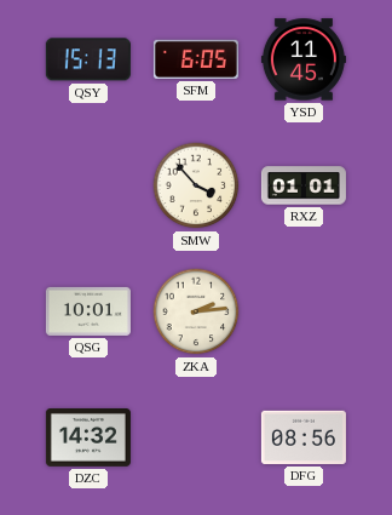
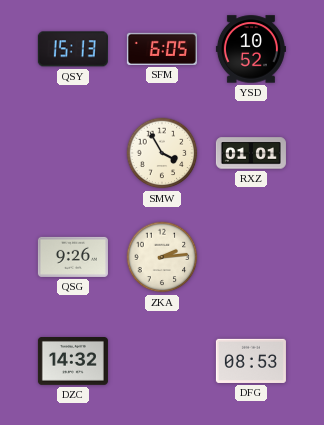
YSD: 11:45 -> 10:52 (251, 49)
SMW: 3:53 -> 3:55 (162, 153)
QSG: 10:01 -> 9:26 (73, 257)
DFG: 08:56 -> 08:53 (251, 361)
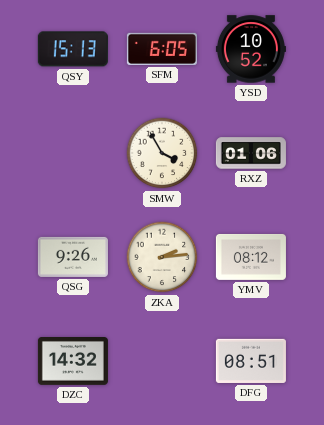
RXZ: 01:01 -> 01:06 (251, 153)
YMV: none -> 08:12 (251, 257)
DFG: 08:53 -> 08:51 (251, 361)
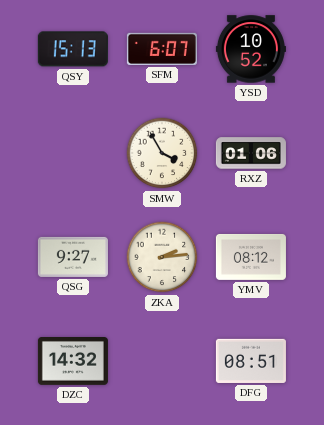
SFM: 6:05 -> 6:07 (162, 49)
QSG: 9:26 -> 9:27 (73, 257)
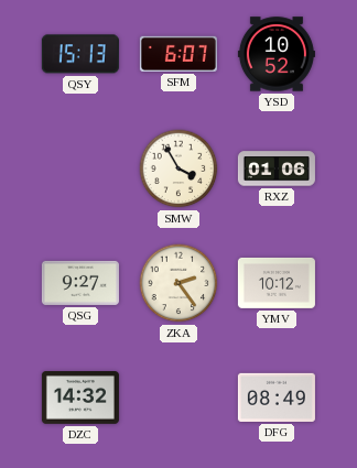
ZKA: 2:14 -> 2:24 (178, 283)
YMV: 08:12 -> 10:12 (277, 283)
DFG: 08:51 -> 08:49 (277, 398)
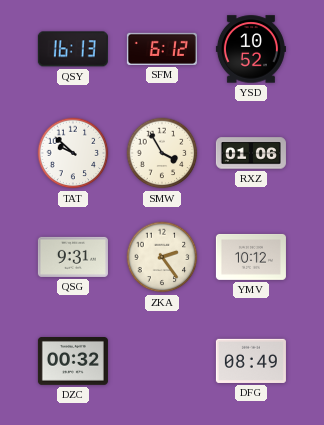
QSY: 15:13 -> 16:13 (73, 49)
SFM: 6:07 -> 6:12 (162, 49)
TAT: none -> 9:52 (73, 153)
QSG: 9:27 -> 9:31 (73, 257)
DZC: 14:32 -> 00:32 (73, 362)
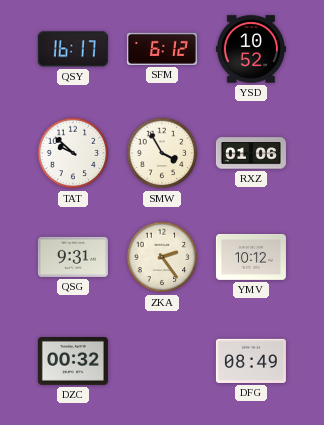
QSY: 16:13 -> 16:17 (73, 49)
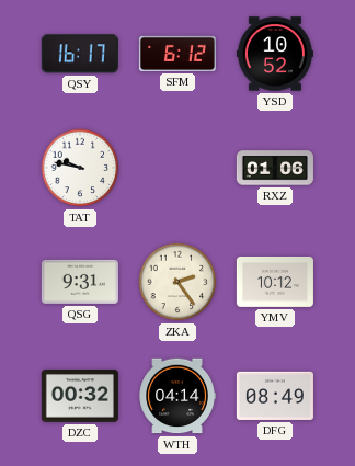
TAT: 9:52 -> 9:47 (80, 168)
SMW: 3:55 -> none (162, 153)
WTH: none -> 04:14 (177, 396)
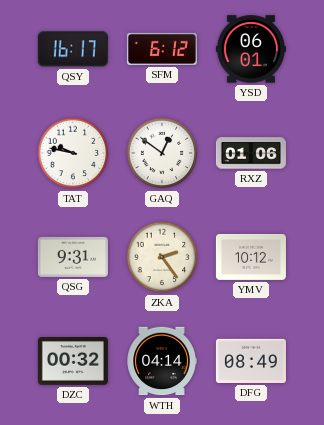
YSD: 10:52 -> 06:01 (251, 49)
GAQ: none -> 12:51 (162, 153)
